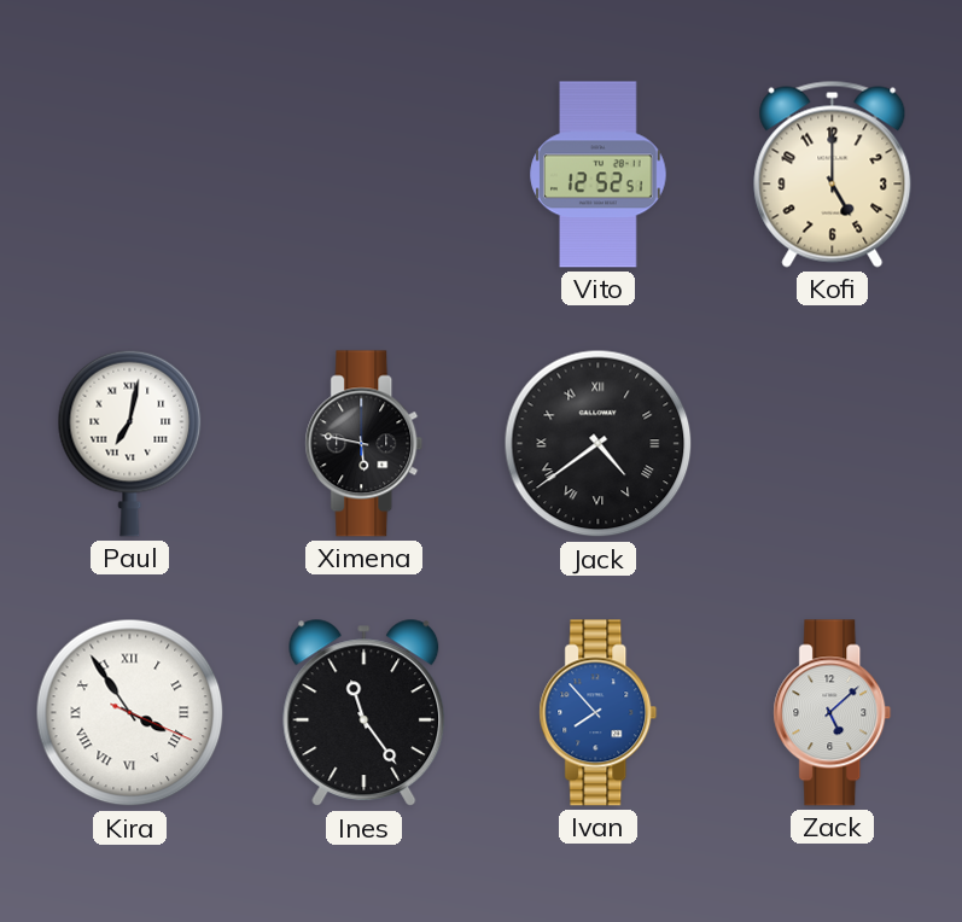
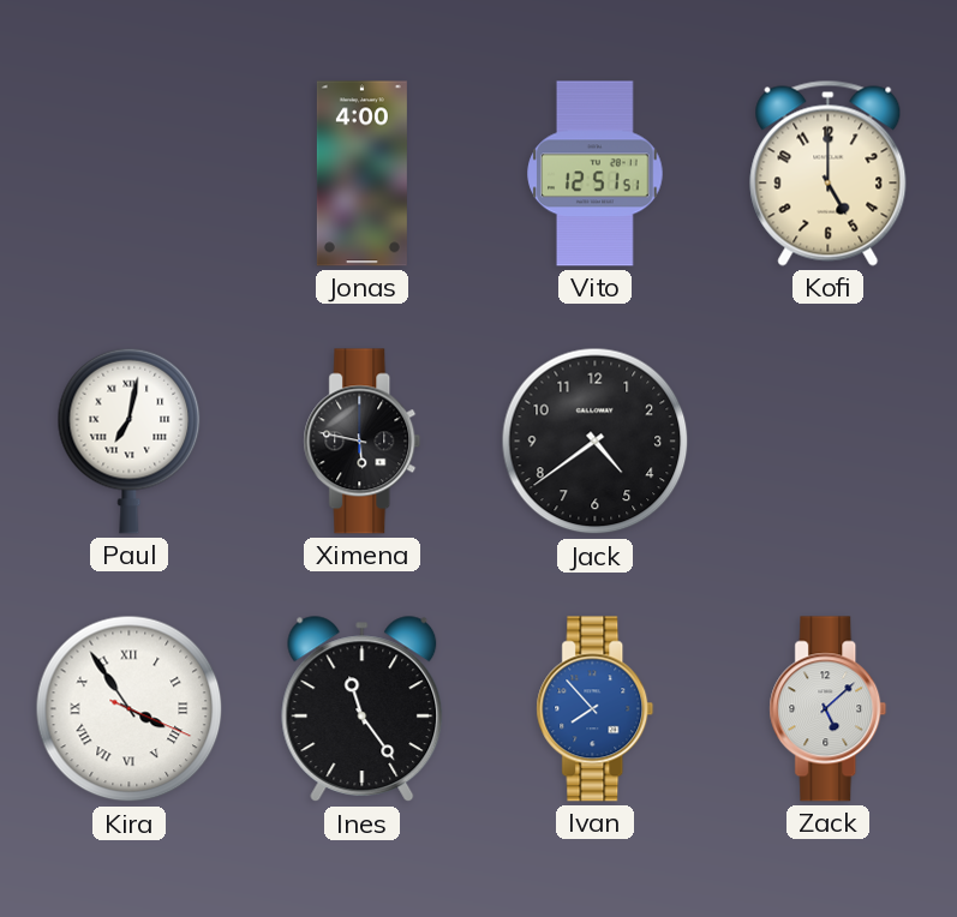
Jonas: none -> 4:00 (361, 174)
Vito: 12:52 -> 12:51 (596, 174)
Jack numerals: Roman -> Arabic (596, 442)
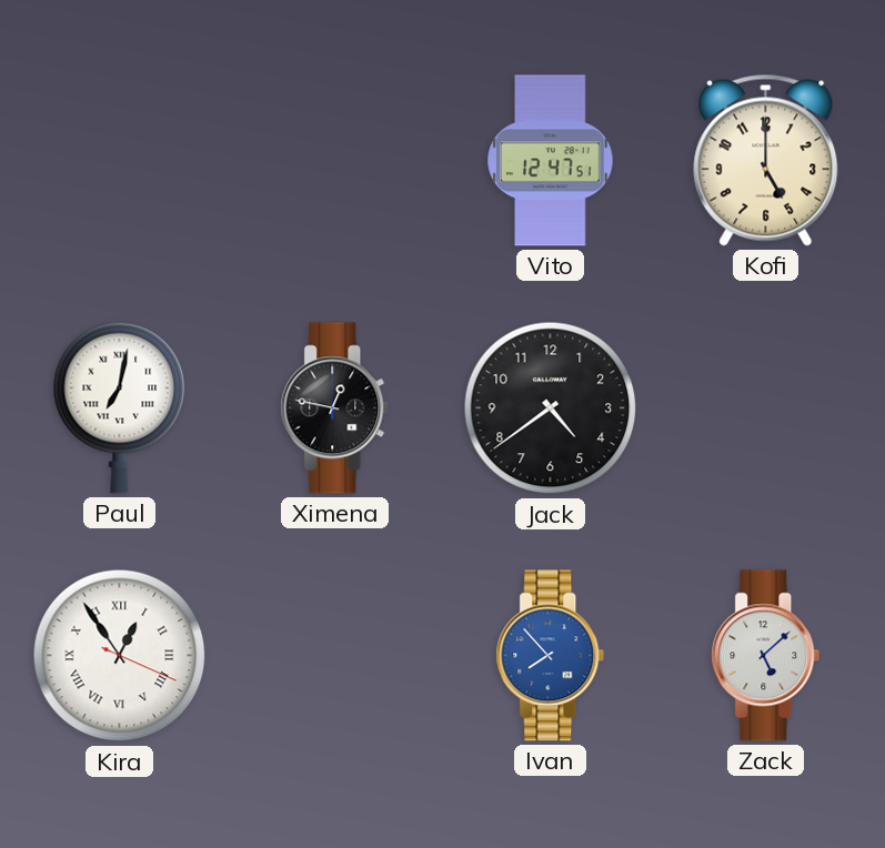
Jonas: 4:00 -> none (361, 174)
Vito: 12:51 -> 12:47 (551, 161)
Ximena: 5:47 -> 12:47 (335, 408)
Kira: 3:54 -> 12:54 (120, 656)
Ines: 11:24 -> none (363, 709)
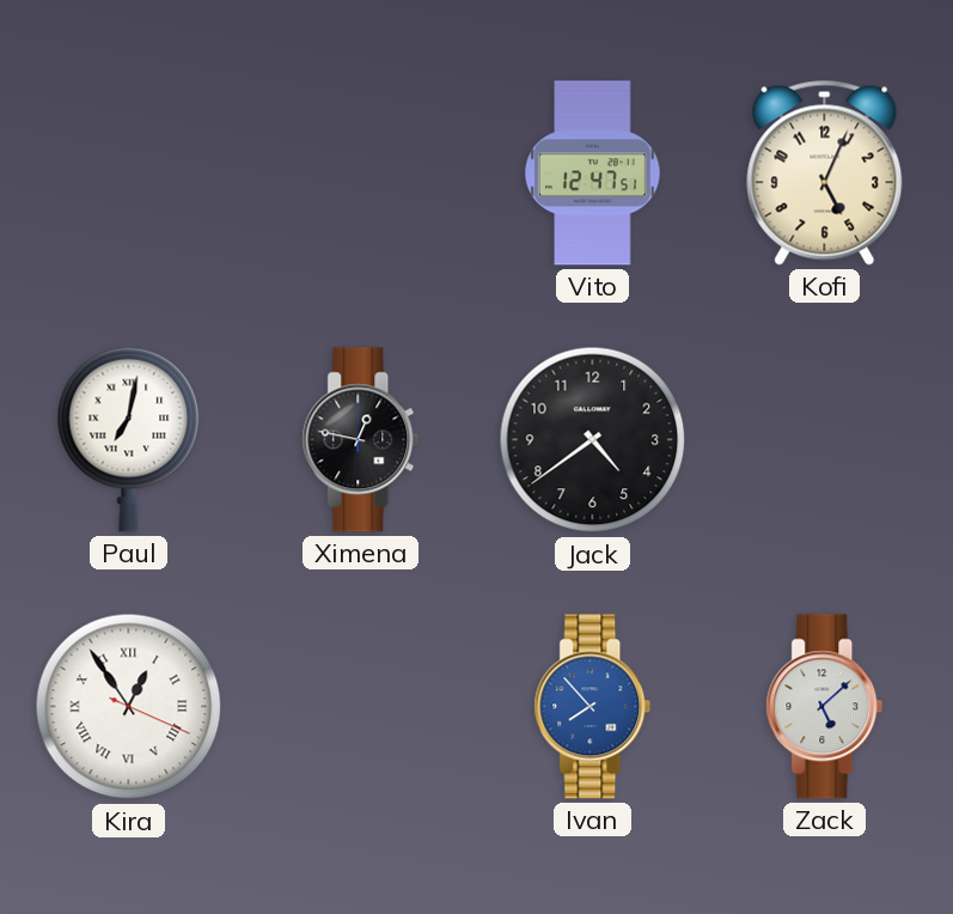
Kofi: 5:00 -> 5:04 (825, 172)
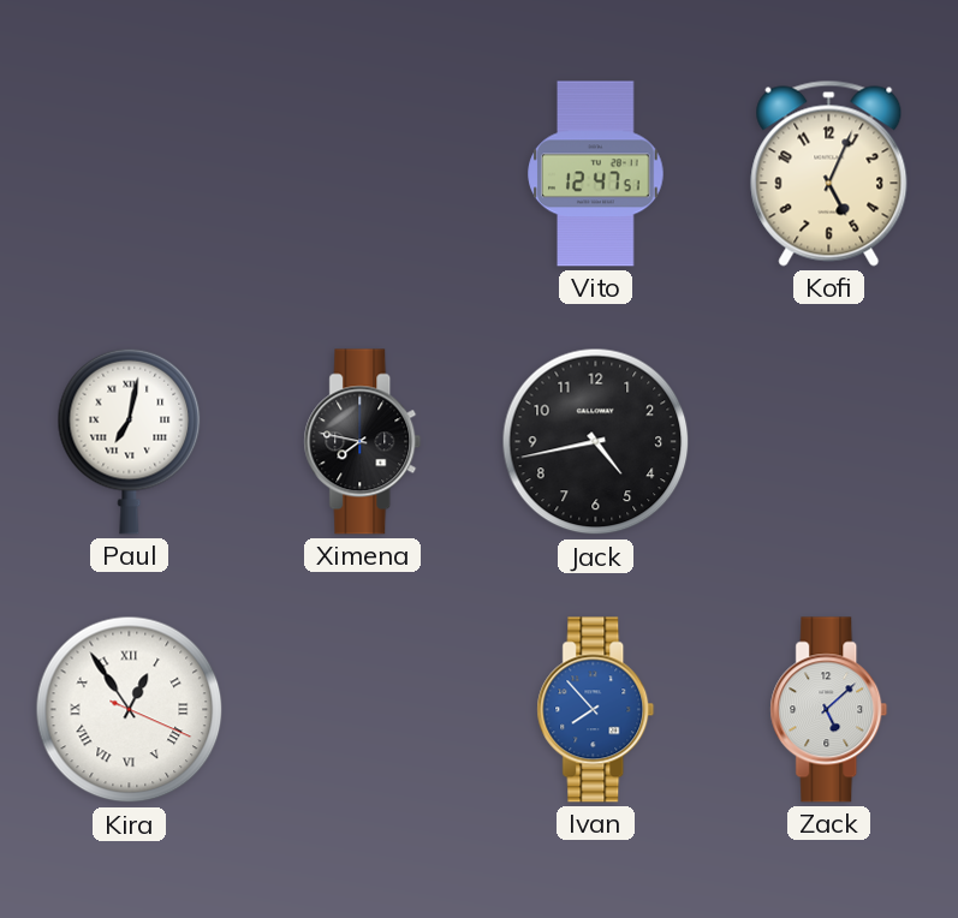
Ximena: 12:47 -> 7:47 (363, 442)
Jack: 4:39 -> 4:43 (596, 442)
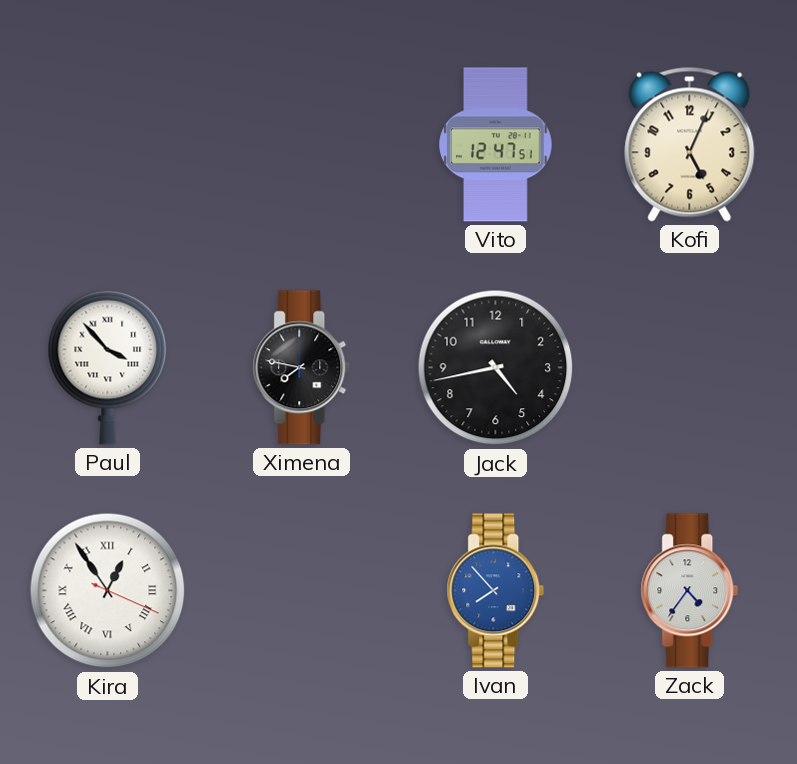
Paul: 7:02 -> 3:53 (108, 367)
Zack: 5:08 -> 4:36 (690, 591)
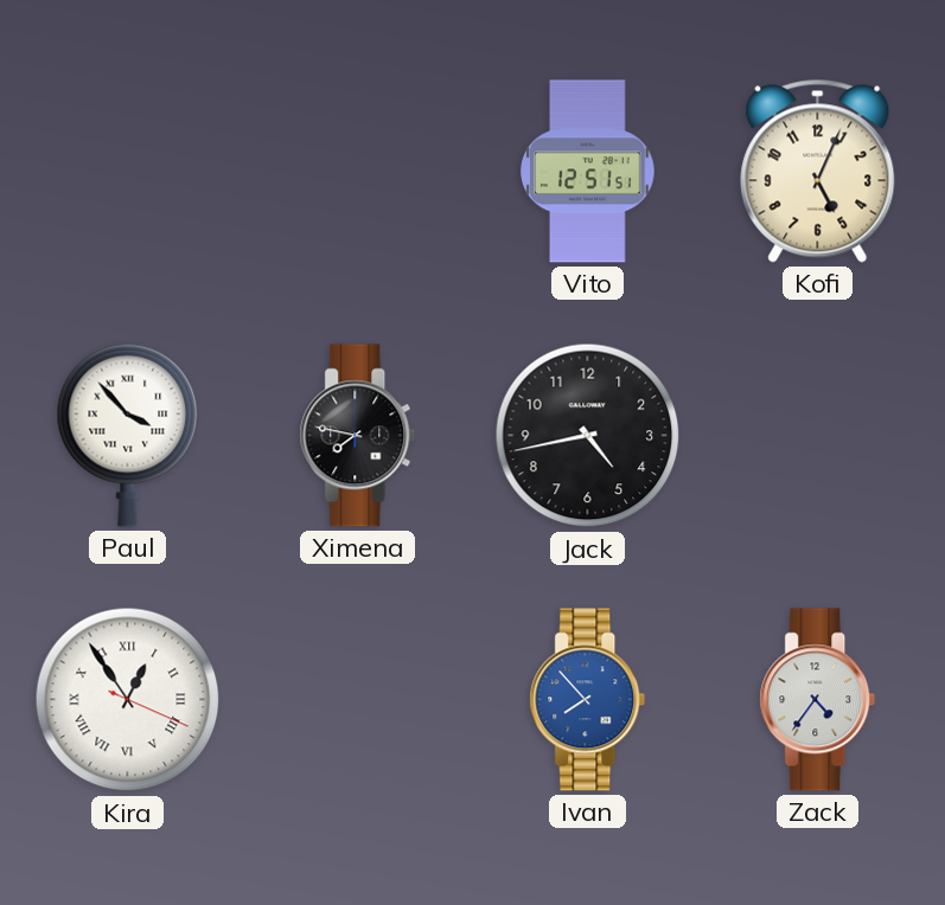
Vito: 12:47 -> 12:51 (588, 172)
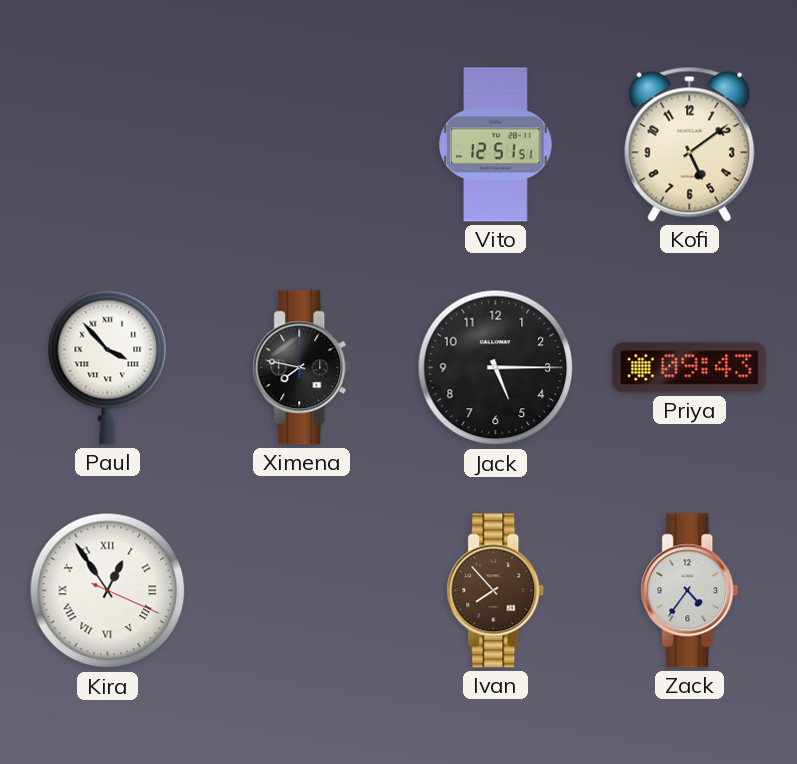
Kofi: 5:04 -> 5:09 (690, 144)
Jack: 4:43 -> 5:15 (496, 368)
Priya: none -> 09:43 (690, 368)
Ivan dial: blue -> brown (496, 591)
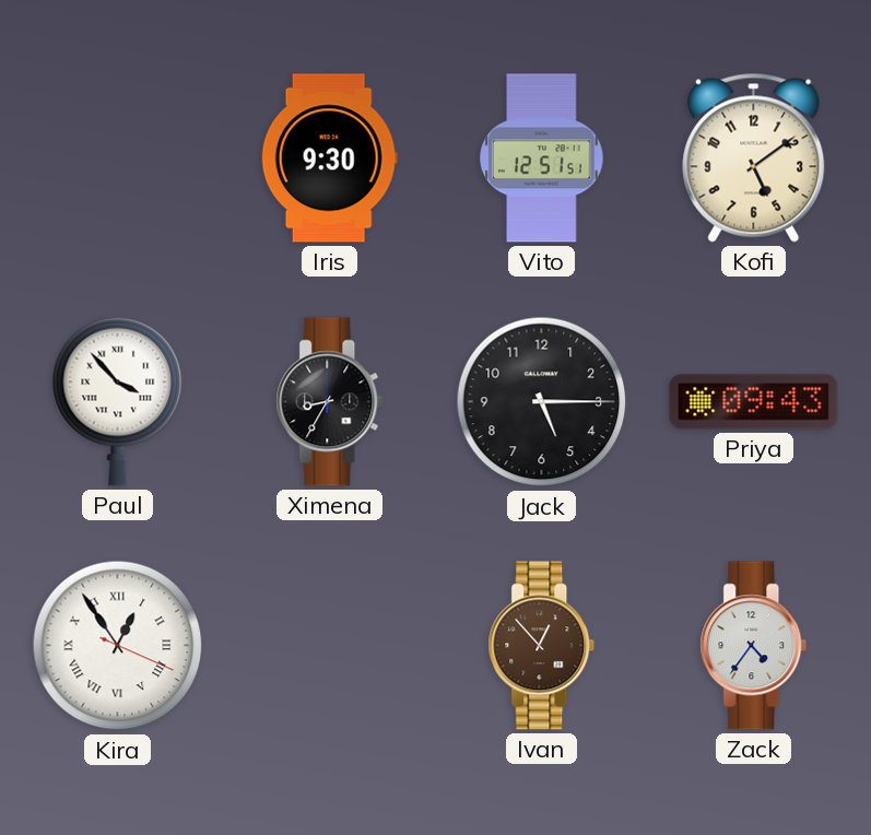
Iris: none -> 9:30 (329, 158)
Ximena: 7:47 -> 8:35 (330, 402)
Ivan: 7:53 -> 12:53 (542, 646)
